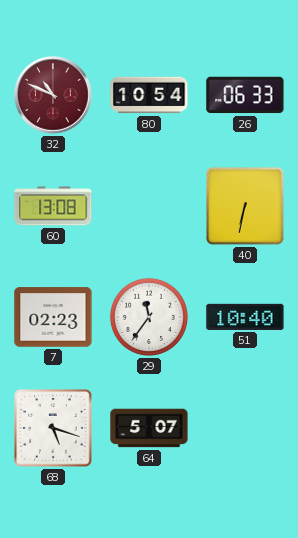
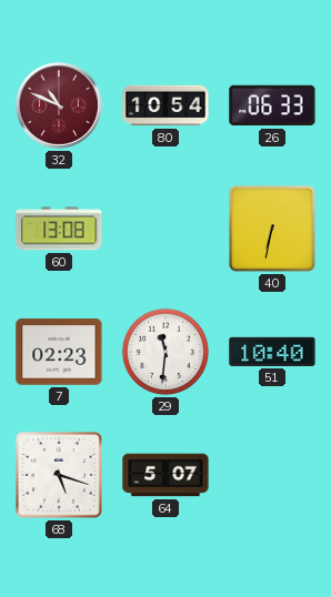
29: 11:36 -> 11:31 (165, 352)
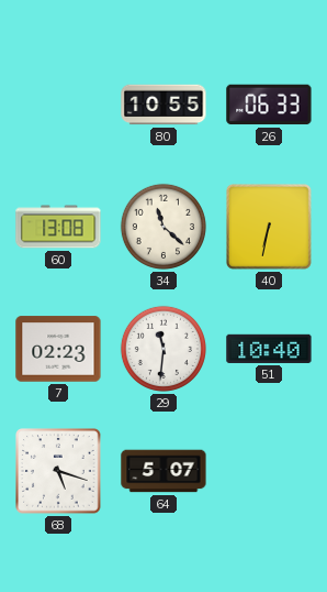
32: 10:49 -> none (60, 107)
80: 10:54 -> 10:55 (163, 105)
34: none -> 11:22 (163, 227)
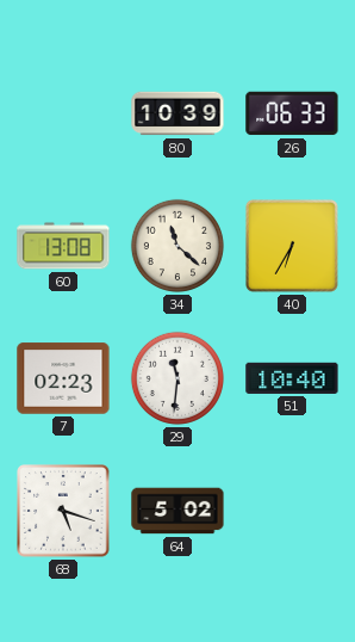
80: 10:55 -> 10:39 (177, 113)
40: 6:32 -> 6:35 (292, 246)
64: 5:07 -> 5:02 (177, 511)
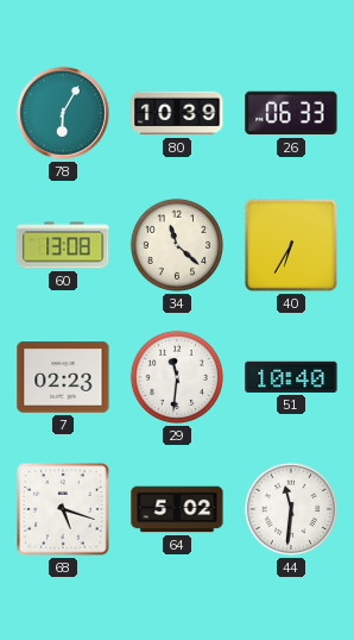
78: none -> 6:05 (64, 114)
44: none -> 11:31 (291, 509)
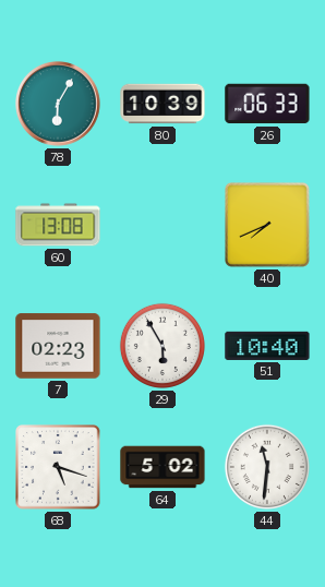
34: 11:22 -> none (177, 245)
40: 6:35 -> 7:41 (267, 225)
29: 11:31 -> 5:55 (162, 346)
